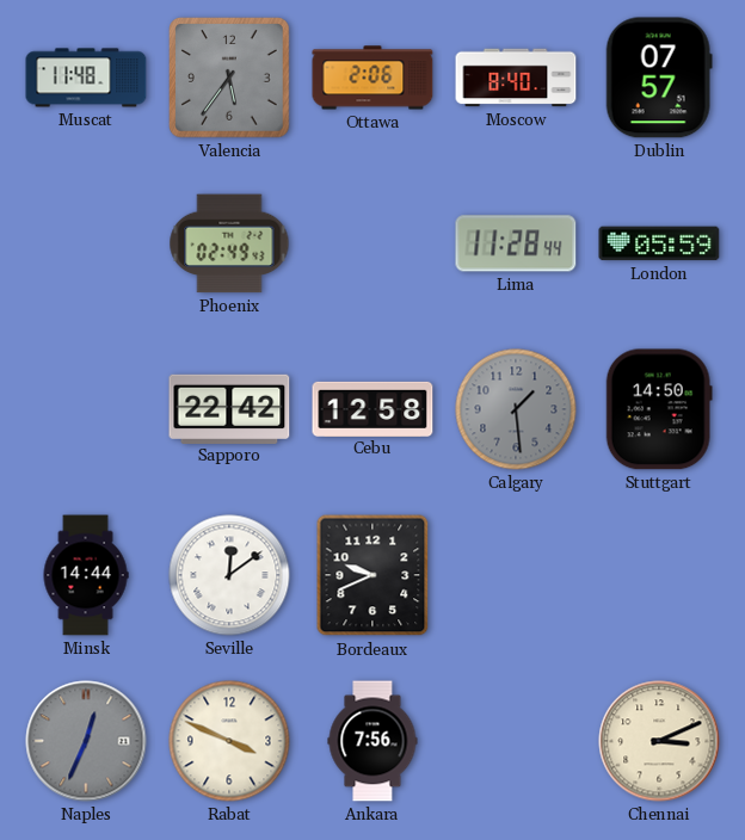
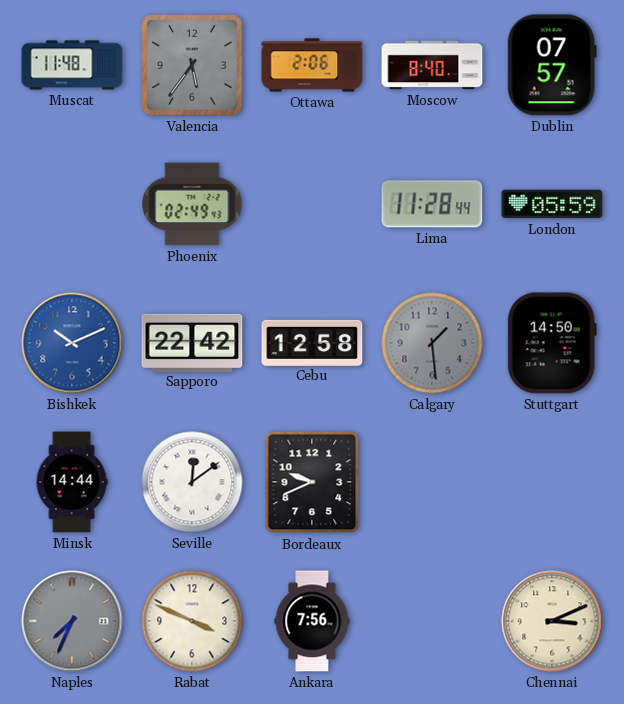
Bishkek: none -> 10:11 (72, 343)
Naples: 12:34 -> 7:34 (72, 621)
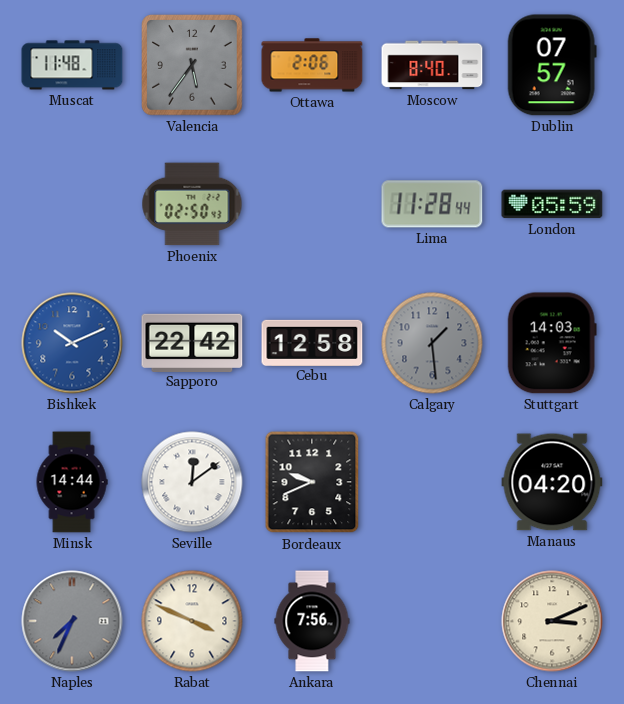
Phoenix: 02:49 -> 02:50 (192, 204)
Stuttgart: 14:50 -> 14:03 (552, 343)
Manaus: none -> 04:20 (552, 482)
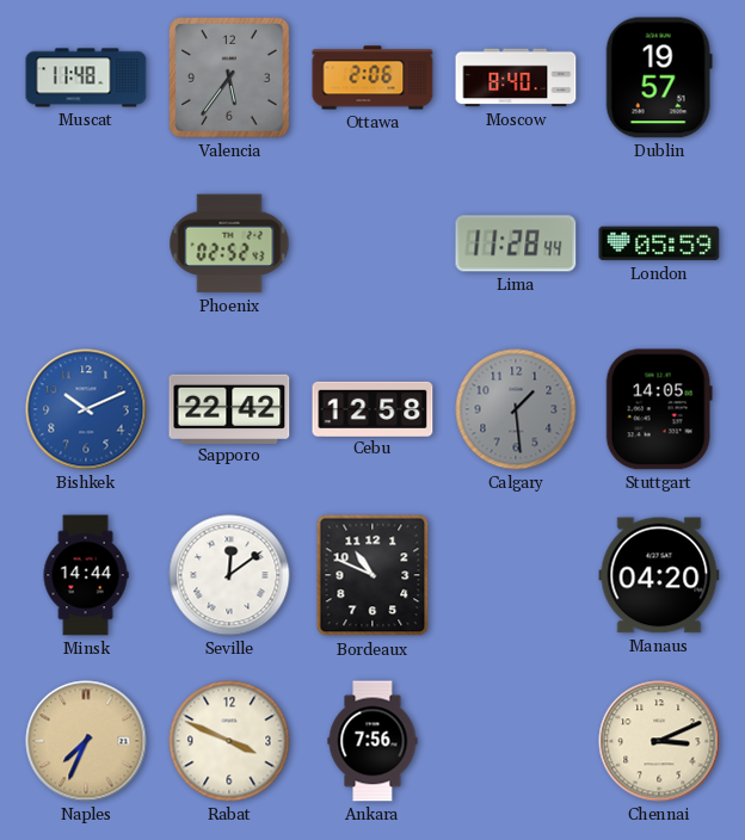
Dublin: 07:57 -> 19:57 (659, 78)
Phoenix: 02:50 -> 02:52 (229, 243)
Stuttgart: 14:03 -> 14:05 (659, 409)
Bordeaux: 9:41 -> 10:49 (372, 575)
Naples dial: grey -> champagne (86, 741)
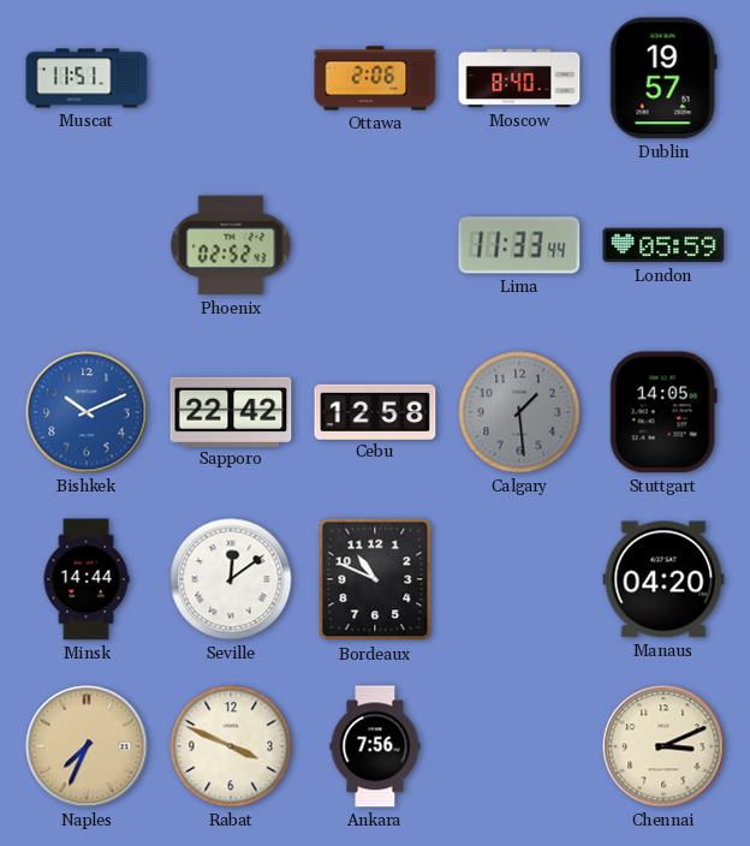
Muscat: 11:48 -> 11:51 (87, 78)
Valencia: 5:36 -> none (230, 79)
Lima: 11:28 -> 11:33 (519, 245)
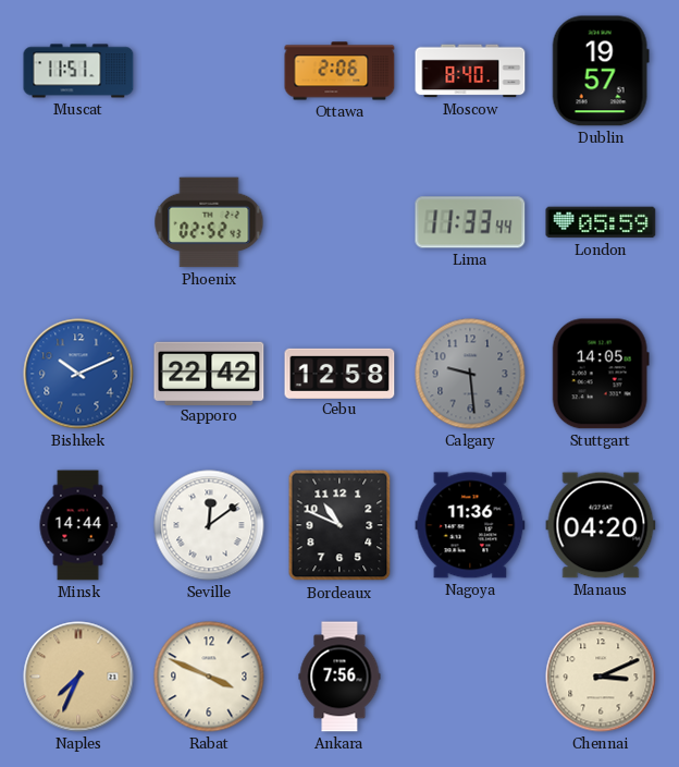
Calgary: 1:29 -> 9:29 (470, 374)
Nagoya: none -> 11:36 (470, 525)
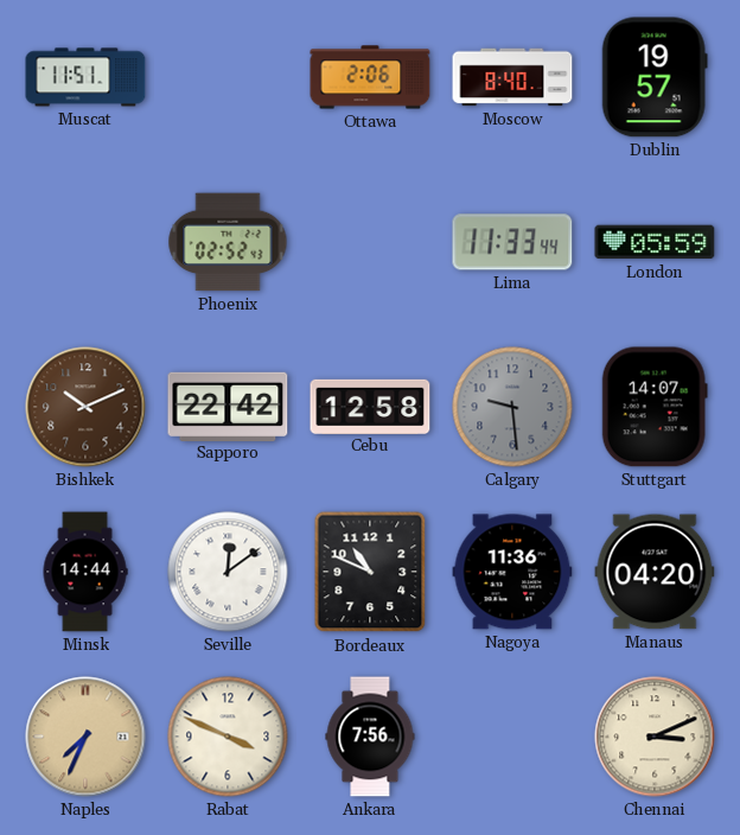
Bishkek dial: blue -> brown (85, 407)
Stuttgart: 14:05 -> 14:07 (655, 407)
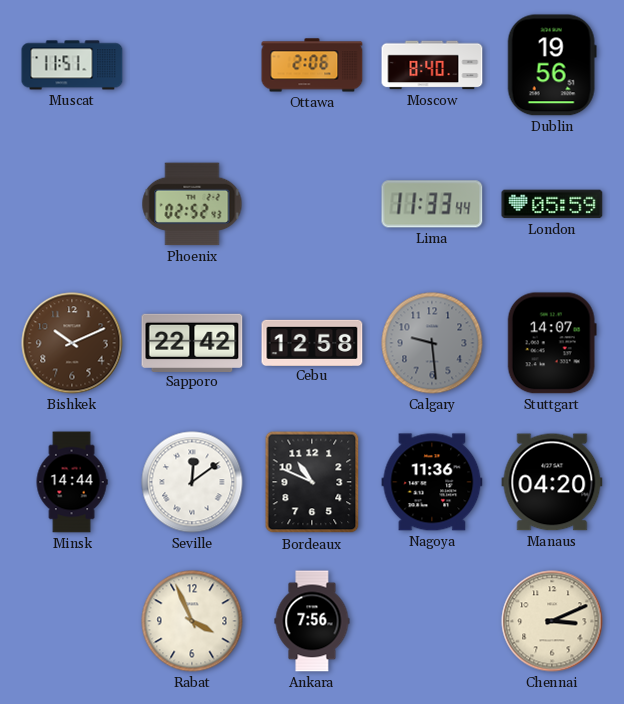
Dublin: 19:57 -> 19:56 (552, 65)
Naples: 7:34 -> none (85, 737)
Rabat: 3:49 -> 3:56 (192, 621)
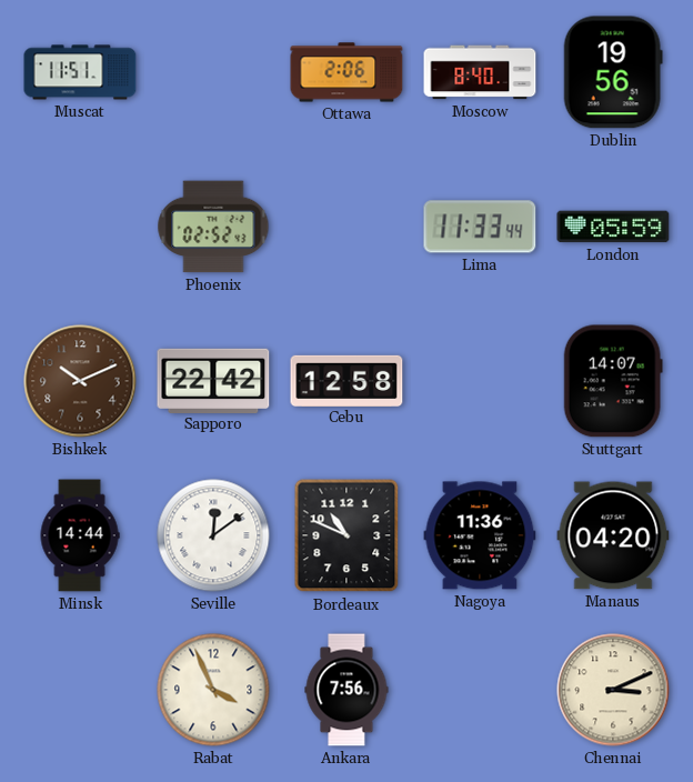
Calgary: 9:29 -> none (432, 343)
